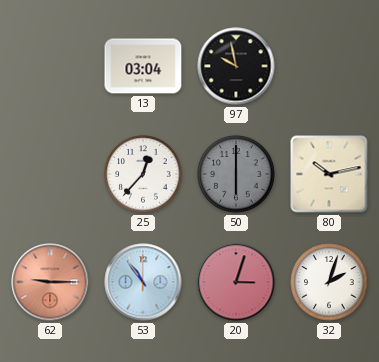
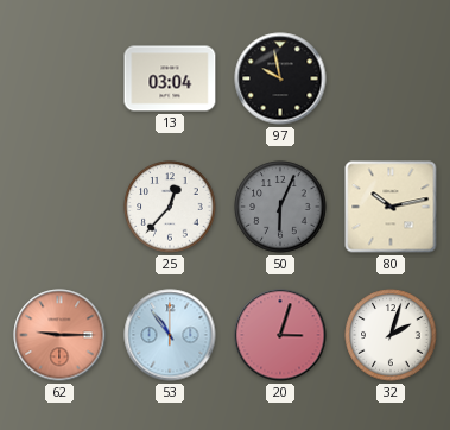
50: 6:00 -> 6:04 (280, 207)
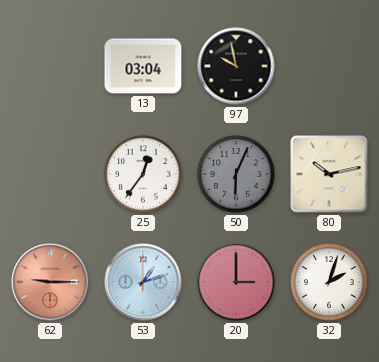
25: 12:37 -> 12:36 (143, 174)
53: 10:54 -> 1:12 (143, 282)
20: 3:03 -> 3:00 (236, 282)
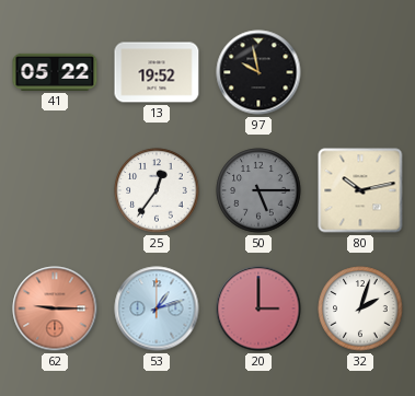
41: none -> 05:22 (55, 72)
13: 03:04 -> 19:52 (157, 72)
50: 6:04 -> 5:15 (258, 190)
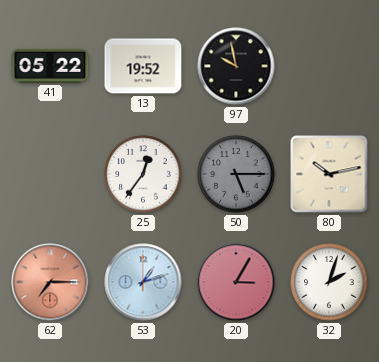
62: 9:15 -> 7:15 (50, 282)
20: 3:00 -> 3:05 (236, 282)
